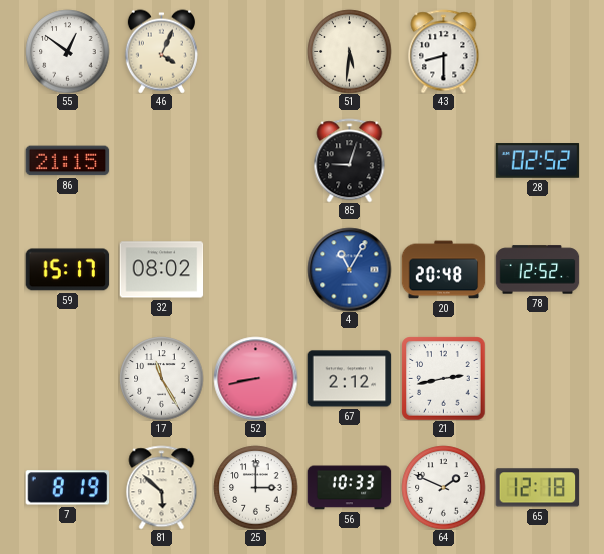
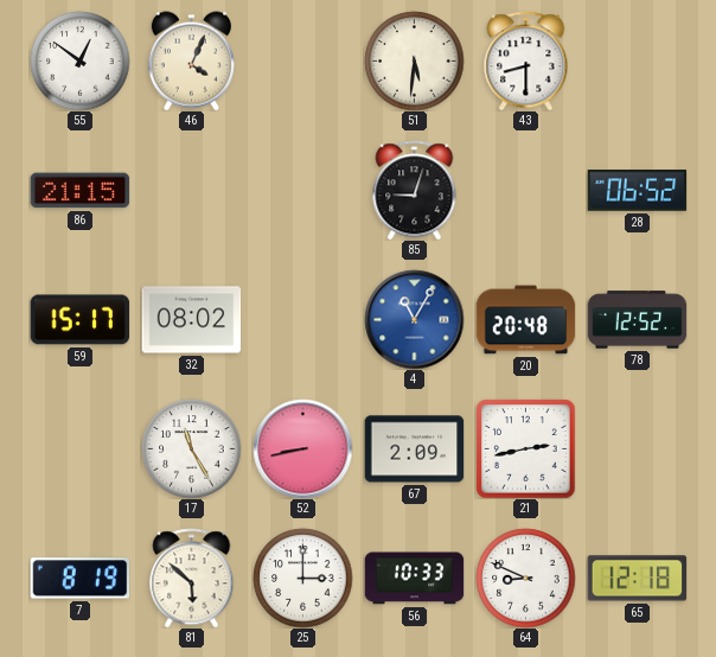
28: 02:52 -> 06:52 (637, 191)
67: 2:12 -> 2:09 (414, 449)
64: 1:49 -> 8:49 (525, 578)
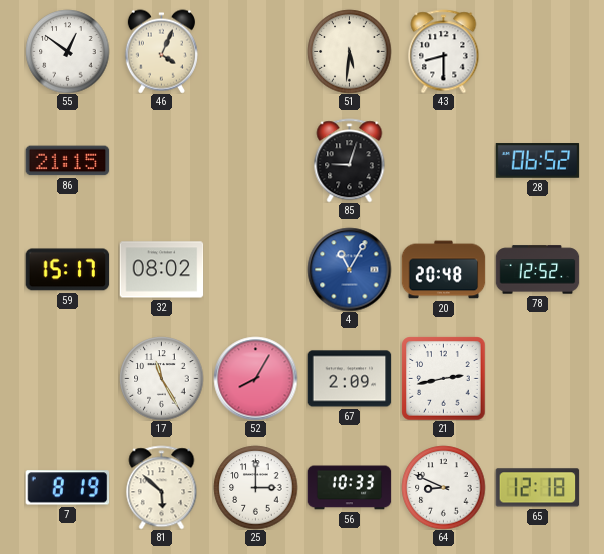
52: 8:43 -> 8:05 (255, 378)
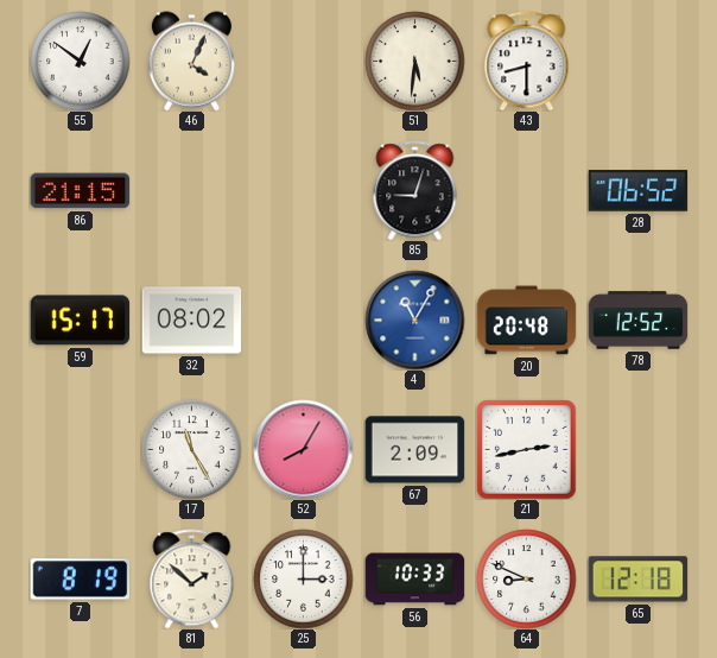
81: 5:52 -> 1:52 (192, 578)
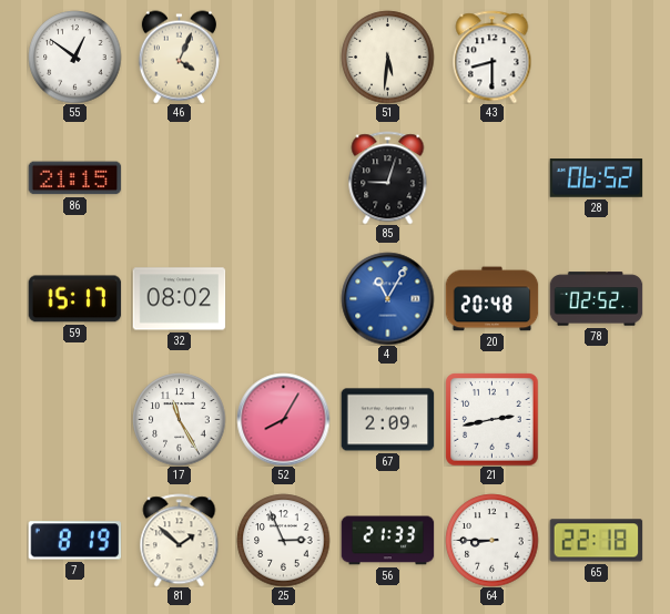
78: 12:52 -> 02:52 (596, 299)
25: 3:00 -> 2:56 (283, 540)
56: 10:33 -> 21:33 (387, 541)
64: 8:49 -> 8:45 (491, 540)
65: 12:18 -> 22:18 (596, 541)
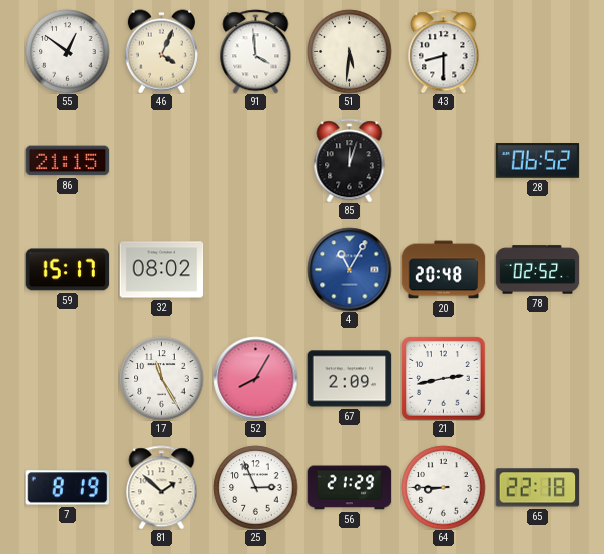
91: none -> 3:59 (256, 51)
85: 9:03 -> 12:03 (350, 160)
56: 21:33 -> 21:29 (349, 488)
